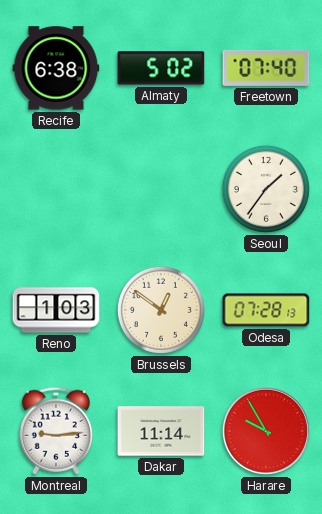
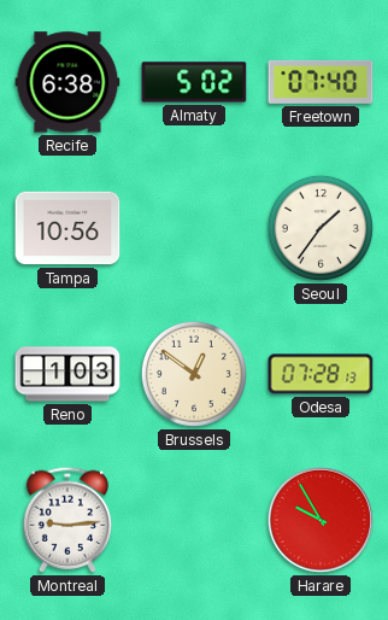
Tampa: none -> 10:56 (67, 228)
Dakar: 11:14 -> none (161, 431)
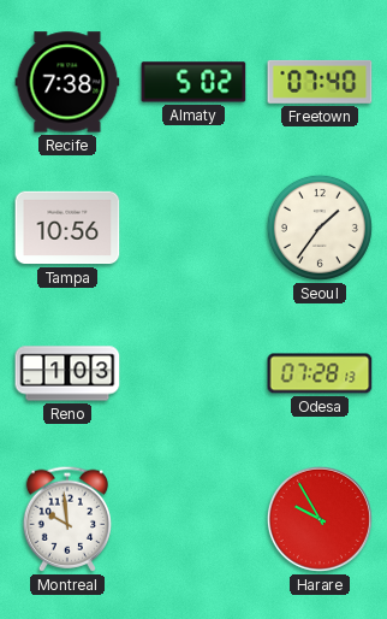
Recife: 6:38 -> 7:38 (67, 82)
Brussels: 12:51 -> none (194, 374)
Montreal: 9:14 -> 9:59 (66, 519)
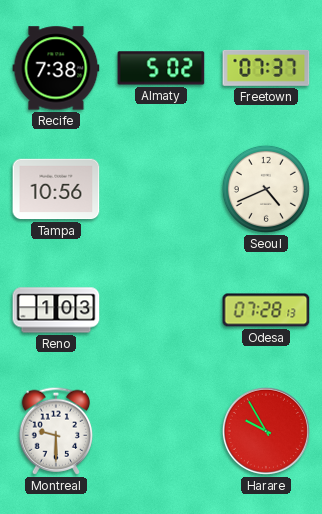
Freetown: 07:40 -> 07:37 (266, 68)
Seoul: 1:36 -> 4:41 (266, 189)
Montreal: 9:59 -> 9:30 (55, 431)
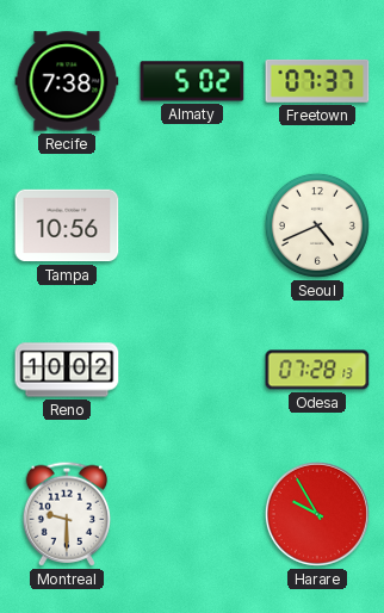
Reno: 1:03 -> 10:02 (67, 370)
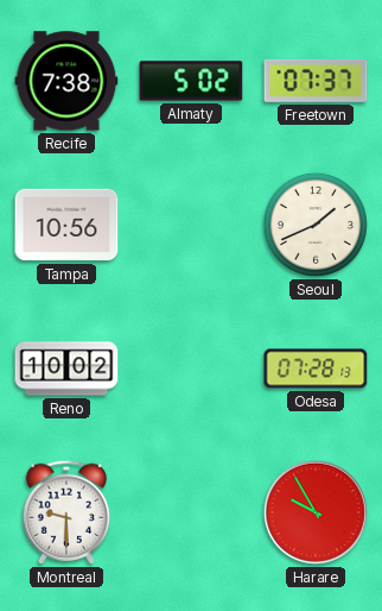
Seoul: 4:41 -> 1:41 (316, 225)
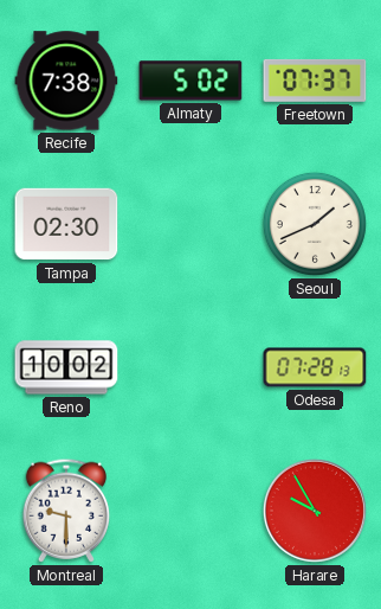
Tampa: 10:56 -> 02:30 (66, 224)
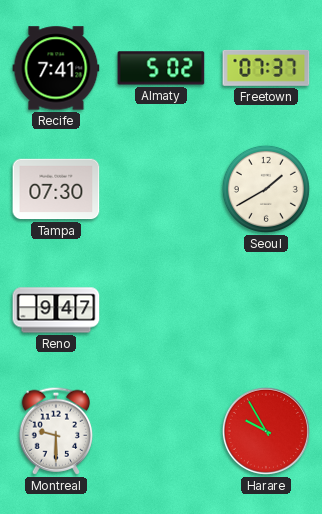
Recife: 7:38 -> 7:41 (56, 68)
Tampa: 02:30 -> 07:30 (56, 189)
Seoul: 1:41 -> 1:40 (266, 189)
Reno: 10:02 -> 9:47 (56, 310)
Odesa: 07:28 -> none (315, 367)
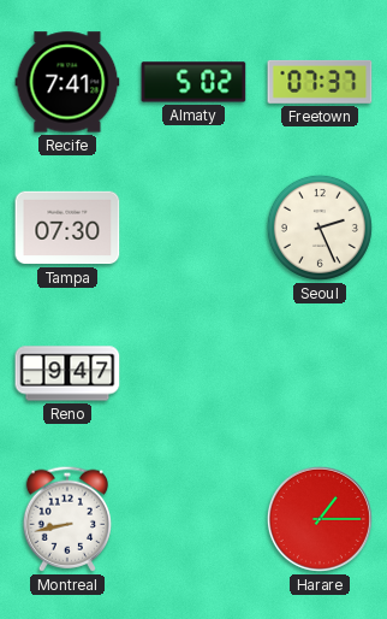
Seoul: 1:40 -> 2:26 (320, 228)
Montreal: 9:30 -> 8:43 (66, 519)
Harare: 9:55 -> 1:15 (320, 519)
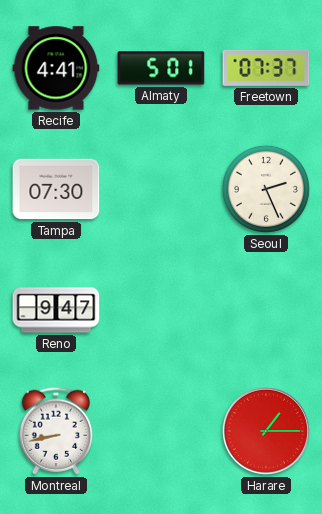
Recife: 7:41 -> 4:41 (56, 68)
Almaty: 5:02 -> 5:01 (161, 68)
